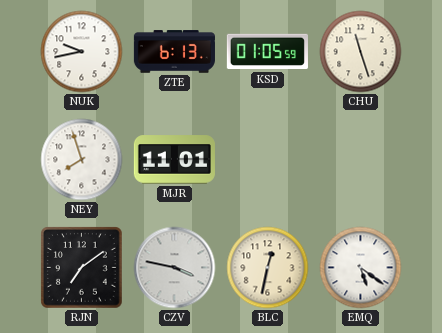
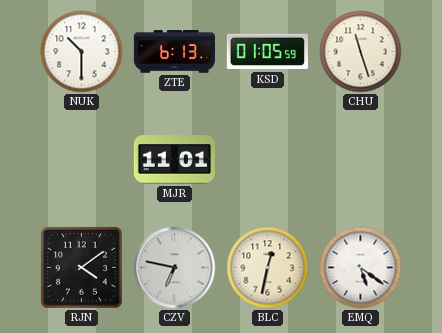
NUK: 9:43 -> 10:30 (82, 52)
NEY: 7:57 -> none (82, 160)
RJN: 7:09 -> 4:09 (82, 268)
CZV: 3:47 -> 6:47 (175, 268)
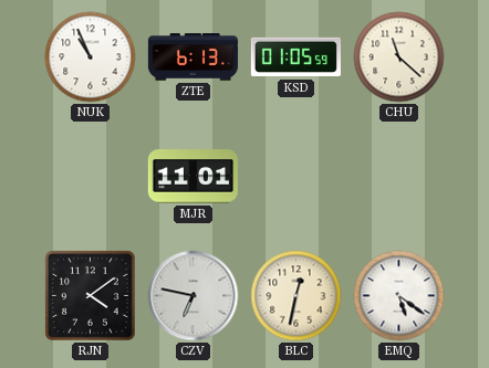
NUK: 10:30 -> 10:56 (91, 57)
CHU: 11:27 -> 11:22 (399, 57)
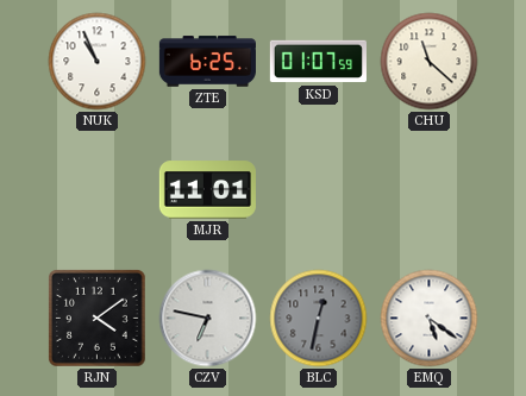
ZTE: 6:13 -> 6:25 (207, 62)
KSD: 01:05 -> 01:07 (318, 62)
BLC dial: cream -> grey (319, 319)
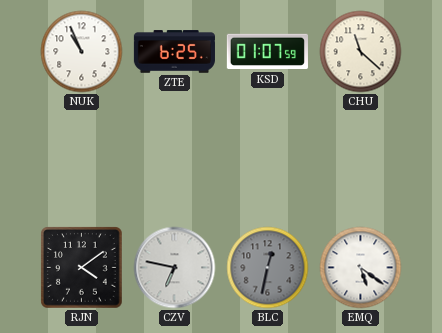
MJR: 11:01 -> none (207, 190)
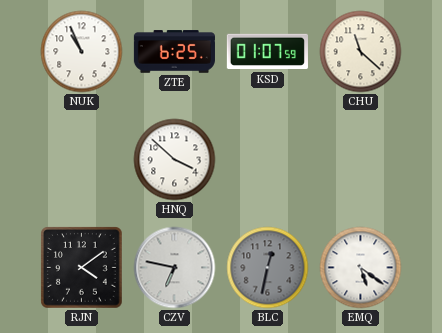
HNQ: none -> 3:52 (175, 160)
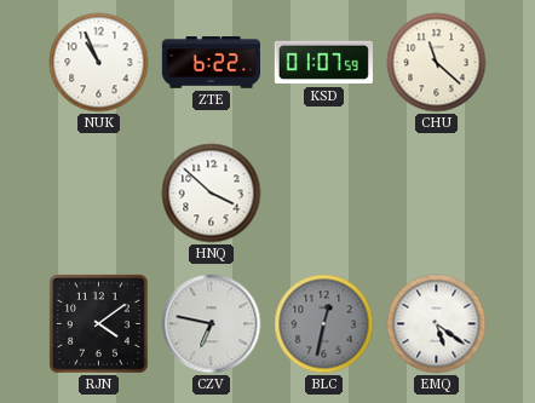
ZTE: 6:25 -> 6:22 (211, 63)
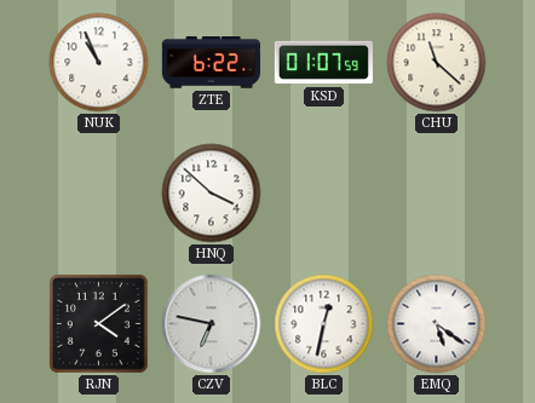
BLC dial: grey -> white (324, 324)
